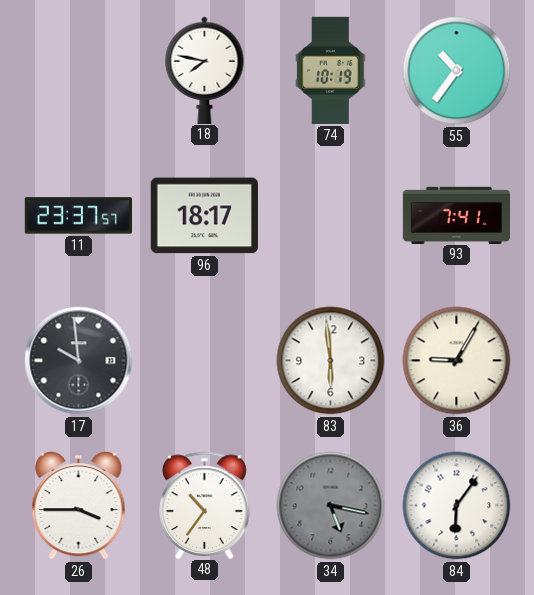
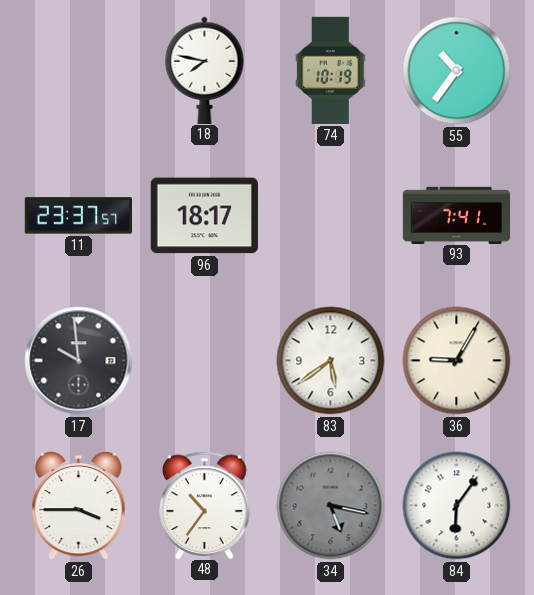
83: 5:59 -> 5:39 (331, 361)
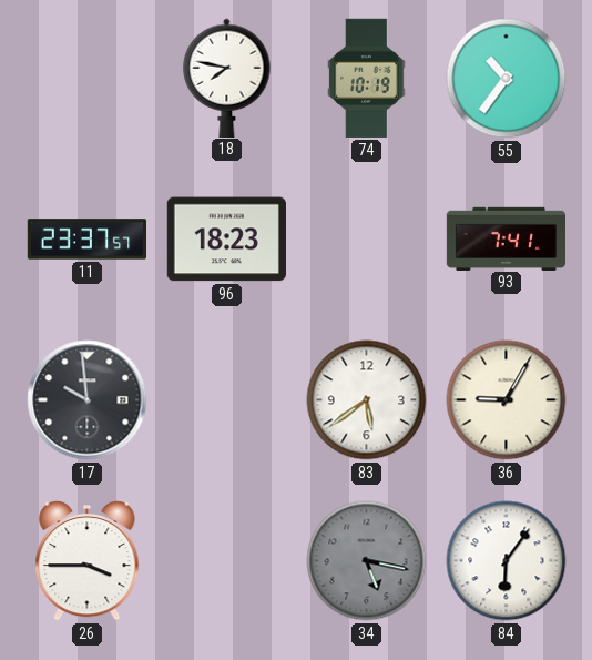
96: 18:17 -> 18:23 (226, 240)
48: 10:36 -> none (205, 505)
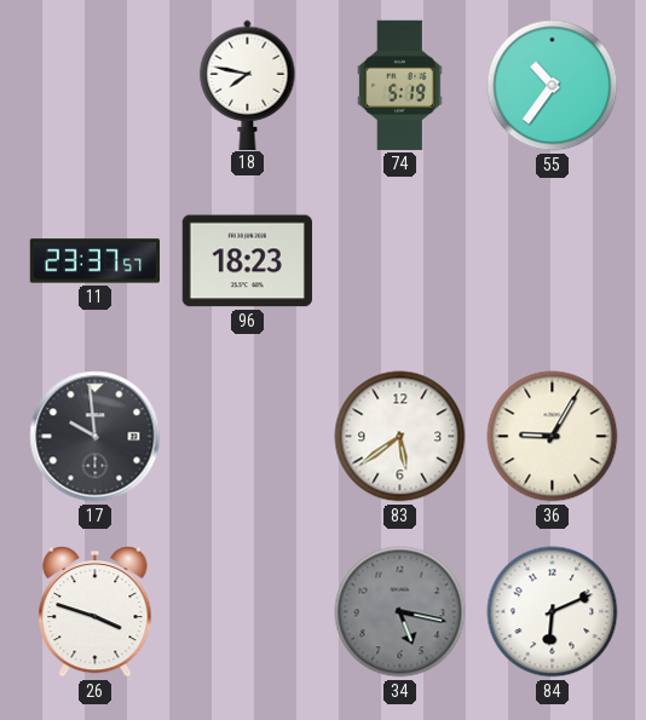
74: 10:19 -> 5:19 (400, 85)
93: 7:41 -> none (506, 238)
26: 3:45 -> 3:48 (96, 611)
84: 6:06 -> 6:11 (553, 612)
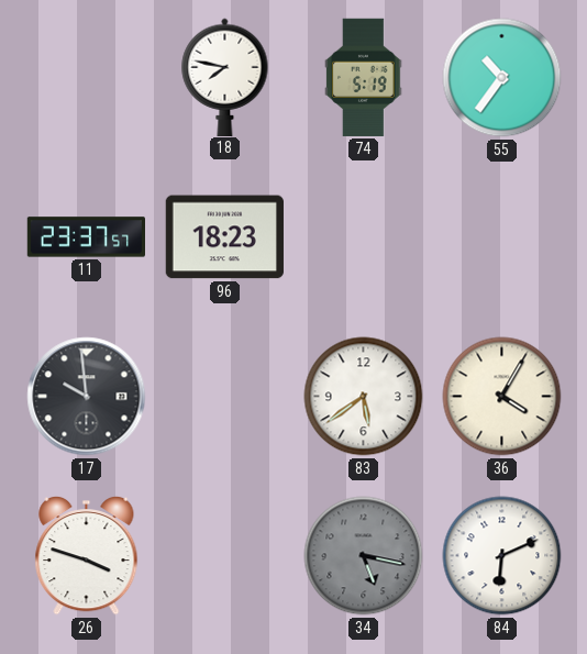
36: 9:05 -> 4:05 (502, 397)
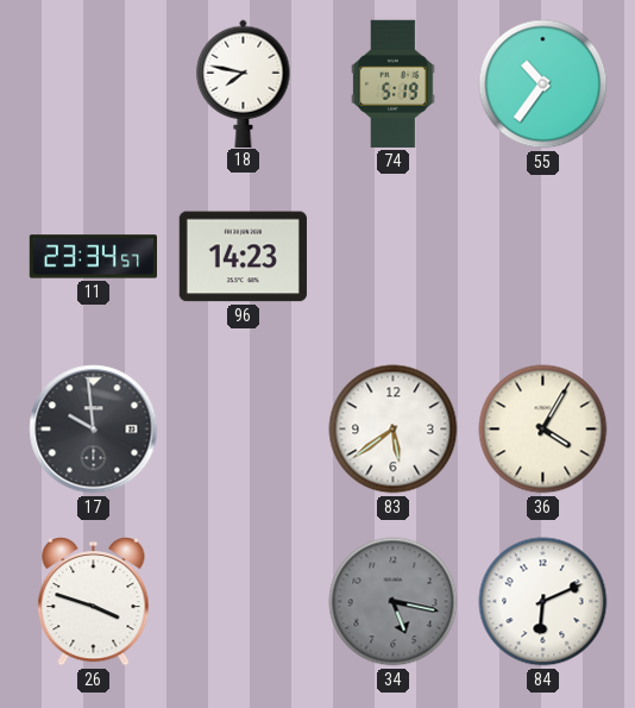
11: 23:37 -> 23:34 (93, 257)
96: 18:23 -> 14:23 (243, 257)
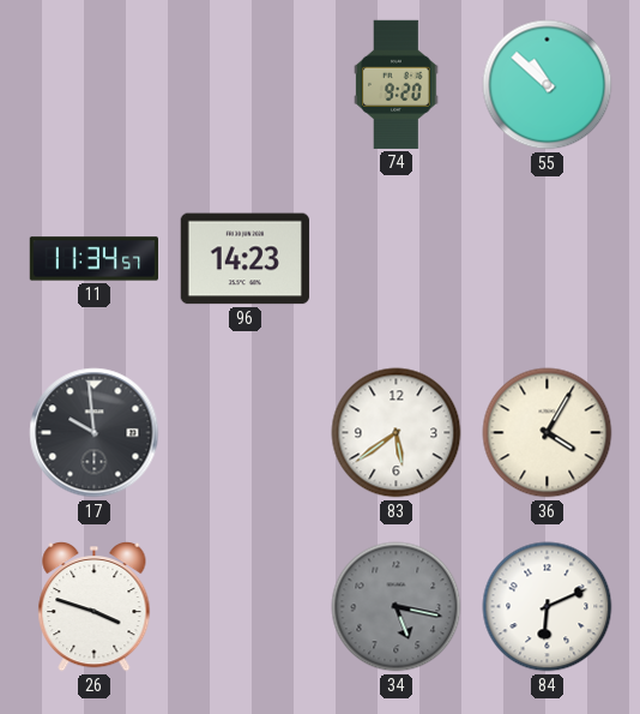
18: 7:47 -> none (244, 83)
74: 5:19 -> 9:20 (397, 84)
55: 10:36 -> 10:52 (548, 85)
11: 23:34 -> 11:34 (93, 259)
